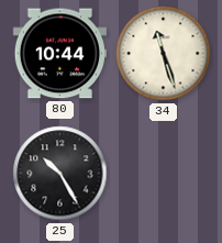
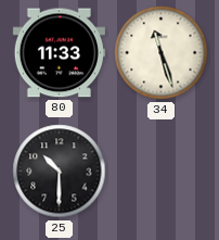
80: 10:44 -> 11:33 (59, 53)
25: 10:25 -> 10:30 (60, 172)
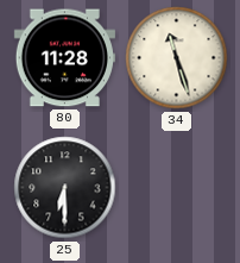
80: 11:33 -> 11:28 (64, 58)
25: 10:30 -> 6:30 (65, 188)
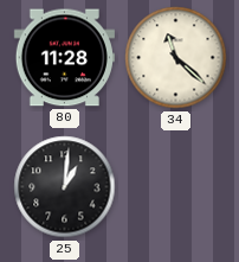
34: 11:27 -> 11:22 (176, 58)
25: 6:30 -> 1:01 (65, 187)
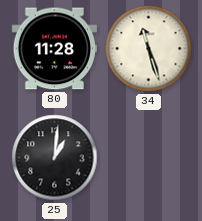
34: 11:22 -> 11:27 (149, 49)
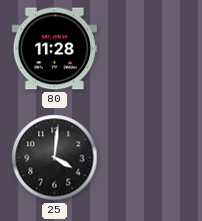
34: 11:27 -> none (149, 49)
25: 1:01 -> 4:01 (55, 158)
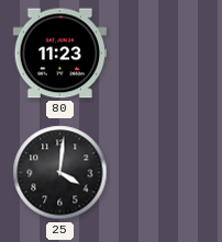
80: 11:28 -> 11:23 (59, 54)
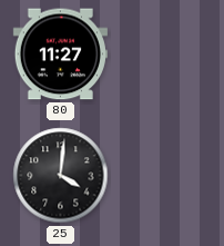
80: 11:23 -> 11:27 (60, 55)
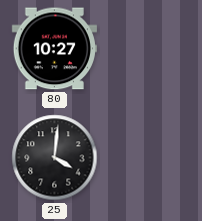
80: 11:27 -> 10:27 (54, 49)
